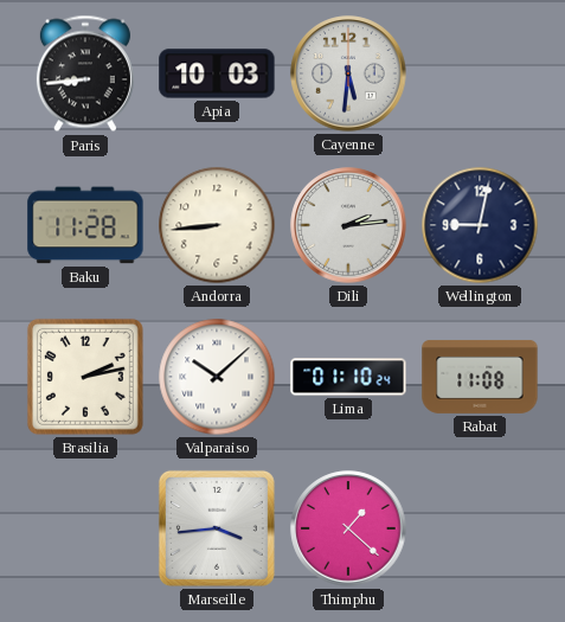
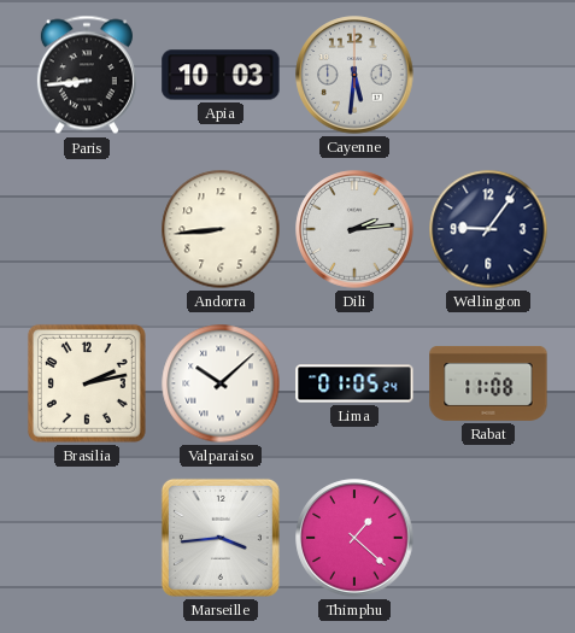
Baku: 11:28 -> none (85, 225)
Wellington: 9:02 -> 9:06 (488, 229)
Lima: 01:10 -> 01:05 (354, 383)
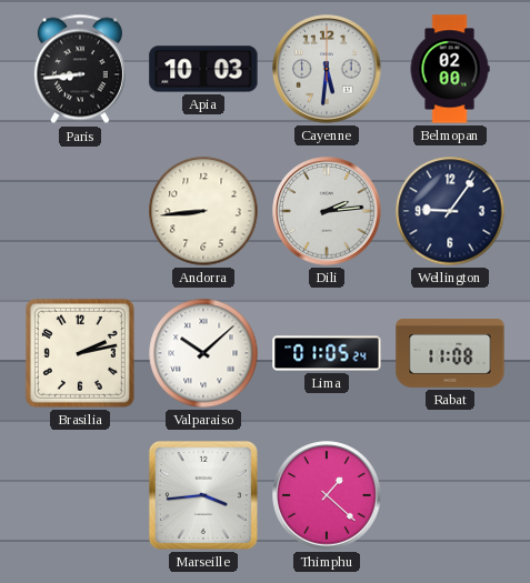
Belmopan: none -> 02:00 (450, 69)
